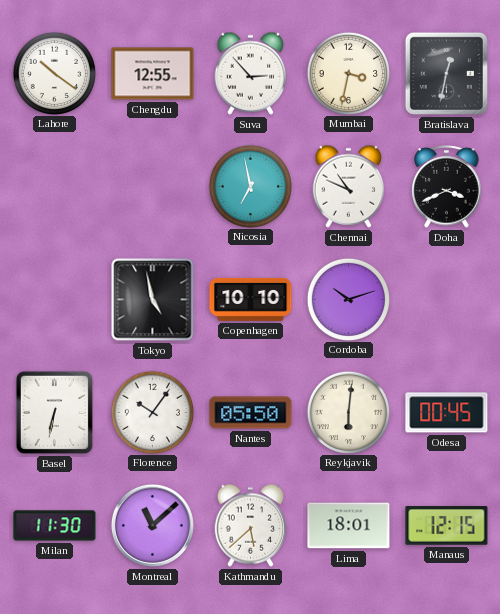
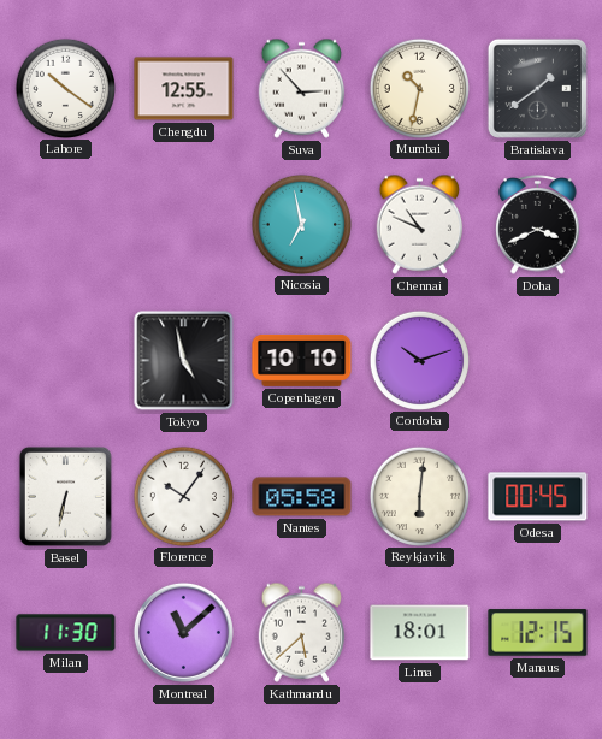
Mumbai: 3:32 -> 10:32 (419, 88)
Bratislava: 12:32 -> 1:39 (537, 88)
Nantes: 05:50 -> 05:58 (302, 497)
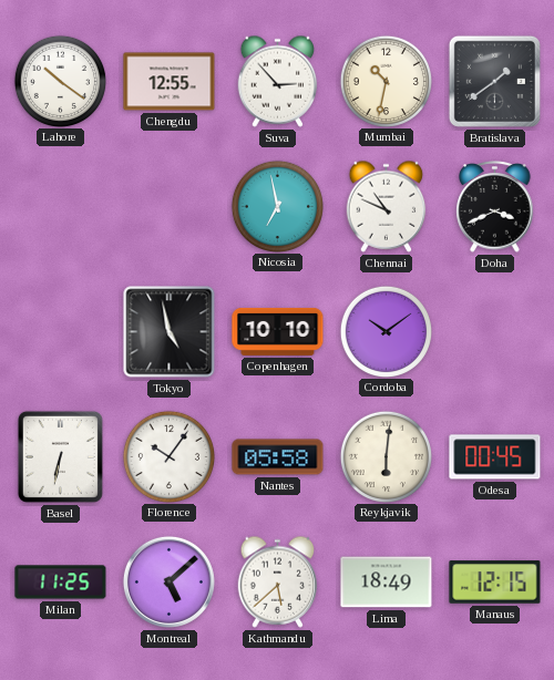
Cordoba: 10:12 -> 10:09 (386, 331)
Milan: 11:30 -> 11:25 (61, 583)
Montreal: 11:08 -> 5:08 (168, 581)
Lima: 18:01 -> 18:49 (387, 583)
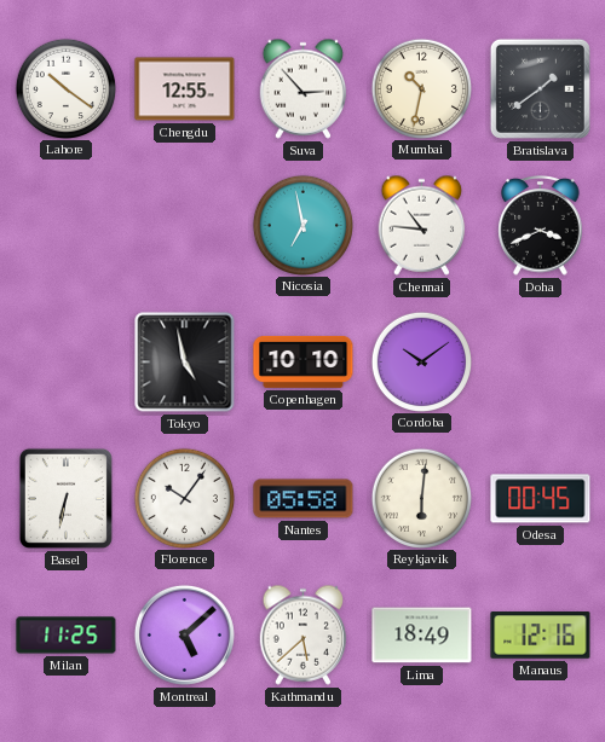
Chennai: 10:49 -> 10:46 (422, 225)
Manaus: 12:15 -> 12:16 (541, 636)
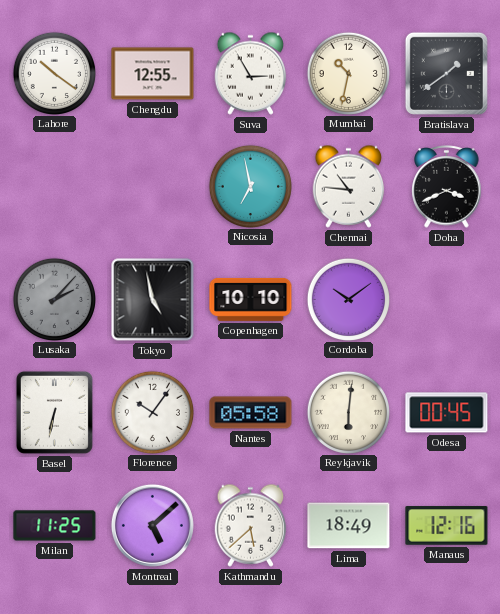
Suva: 2:53 -> 2:55 (251, 73)
Lusaka: none -> 2:07 (54, 299)
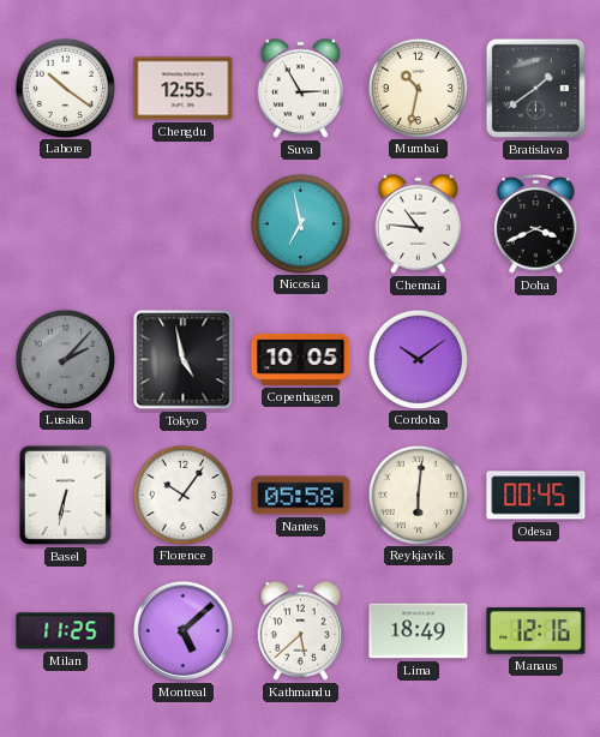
Copenhagen: 10:10 -> 10:05 (301, 359)
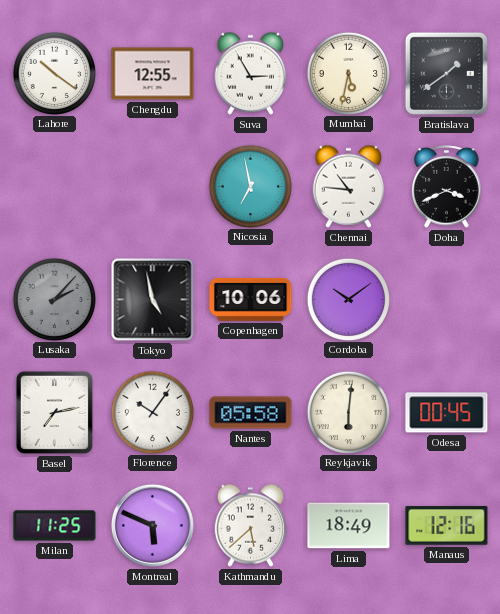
Mumbai: 10:32 -> 5:32 (348, 73)
Copenhagen: 10:05 -> 10:06 (251, 299)
Basel: 6:32 -> 7:13 (54, 412)
Montreal: 5:08 -> 5:49 (152, 525)
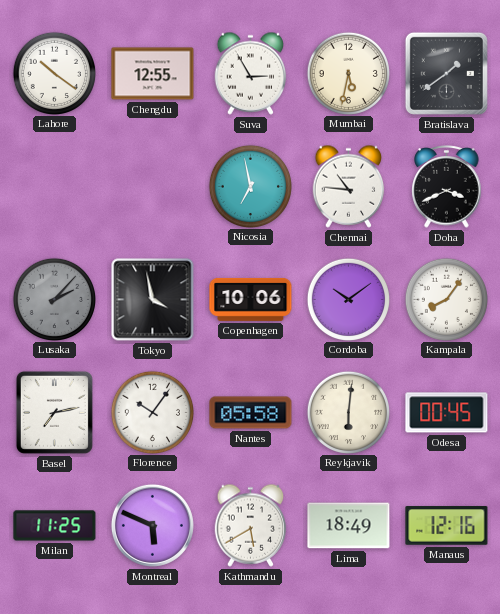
Tokyo: 4:58 -> 3:58 (153, 300)
Kampala: none -> 8:06 (446, 299)
Kathmandu: 5:38 -> 5:40 (251, 525)
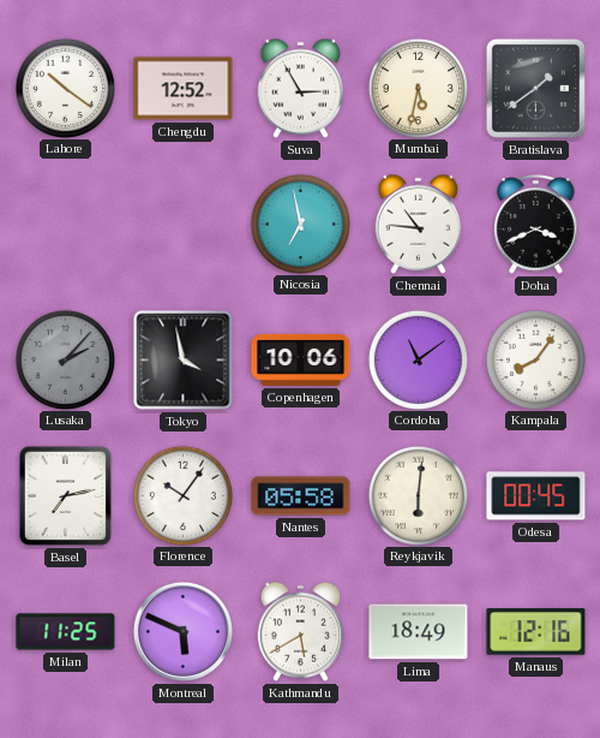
Chengdu: 12:55 -> 12:52 (184, 89)
Cordoba: 10:09 -> 11:09 (418, 359)
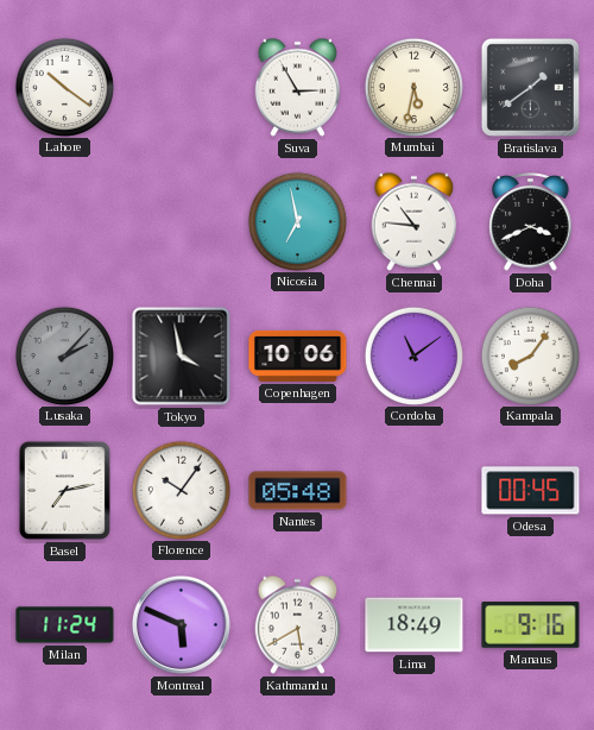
Chengdu: 12:52 -> none (184, 89)
Nantes: 05:58 -> 05:48 (298, 491)
Reykjavik: 6:01 -> none (418, 495)
Milan: 11:25 -> 11:24 (65, 625)
Manaus: 12:16 -> 9:16 (531, 625)
